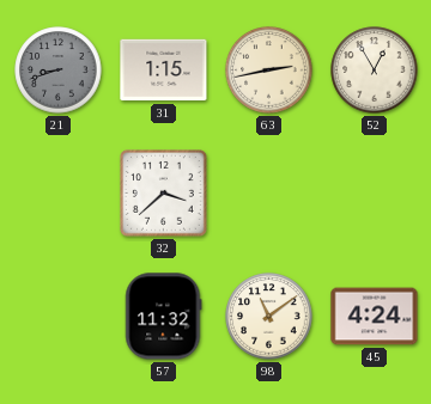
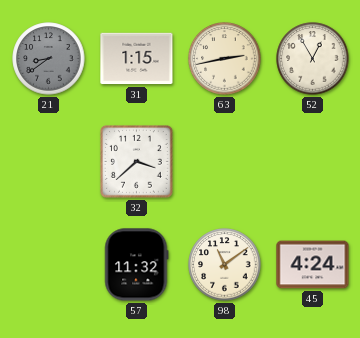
21: 8:42 -> 8:39 (49, 59)
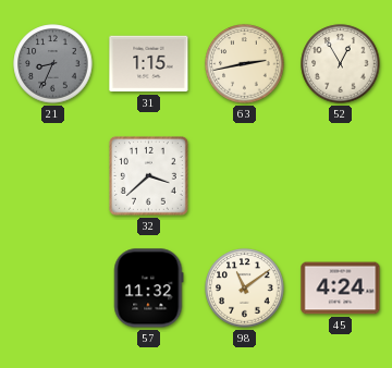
21: 8:39 -> 8:34 (53, 64)
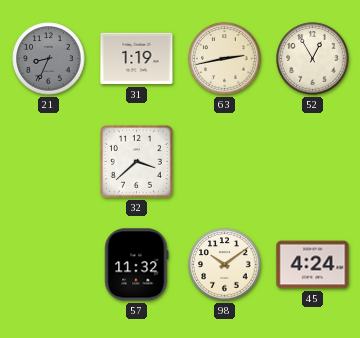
31: 1:15 -> 1:19 (137, 59)
98: 11:09 -> 10:09 (225, 265)
